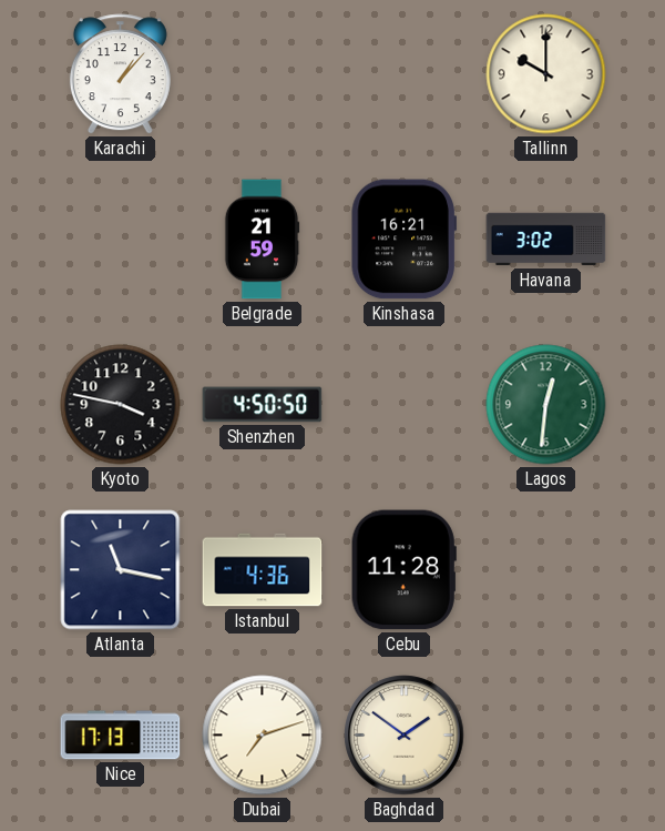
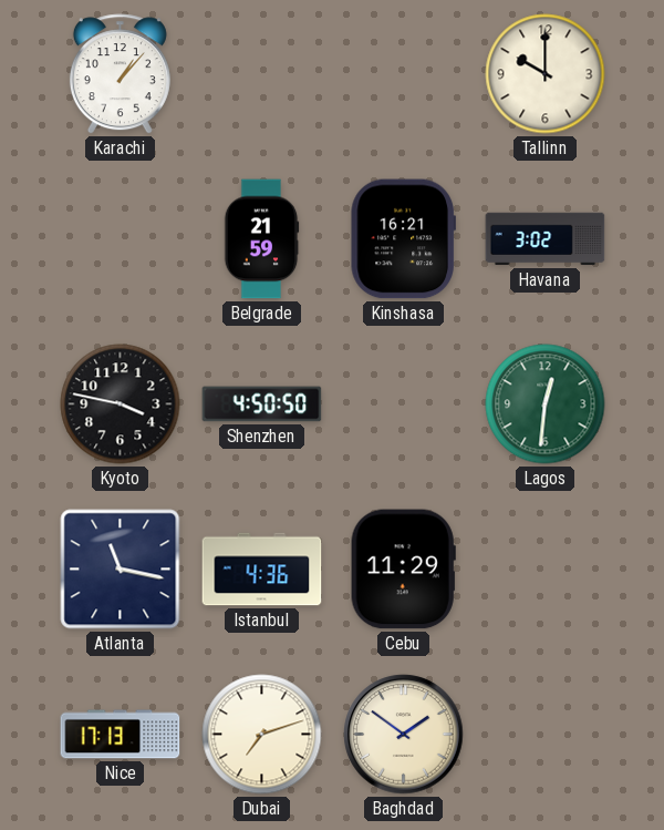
Cebu: 11:28 -> 11:29 (403, 570)
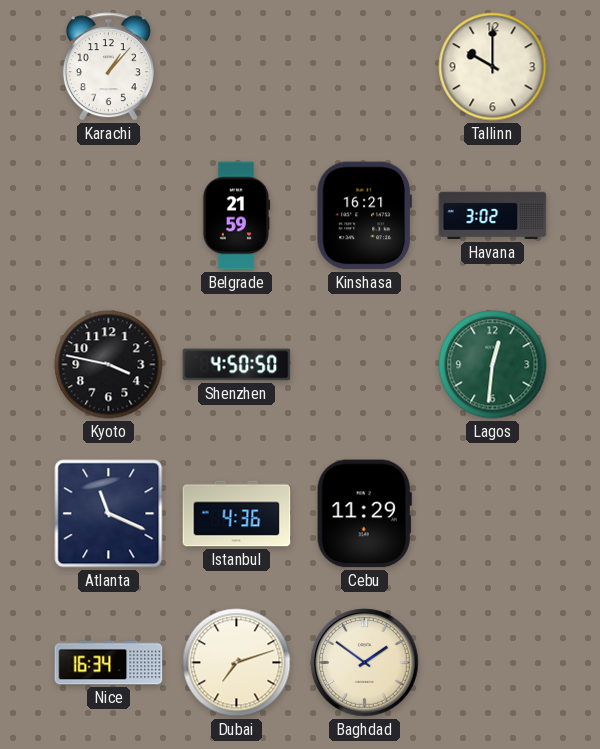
Atlanta: 11:17 -> 11:19 (109, 514)
Nice: 17:13 -> 16:34 (109, 663)
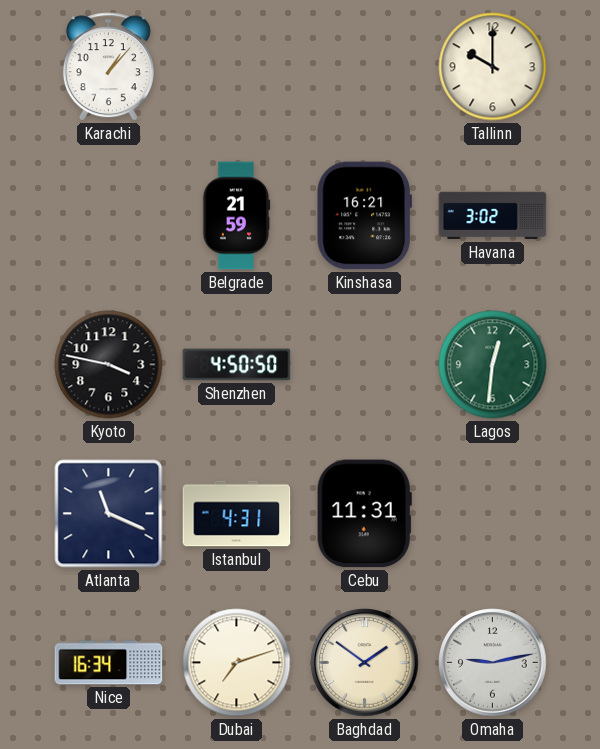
Istanbul: 4:36 -> 4:31 (237, 514)
Cebu: 11:29 -> 11:31 (364, 514)
Omaha: none -> 9:13 (493, 663)
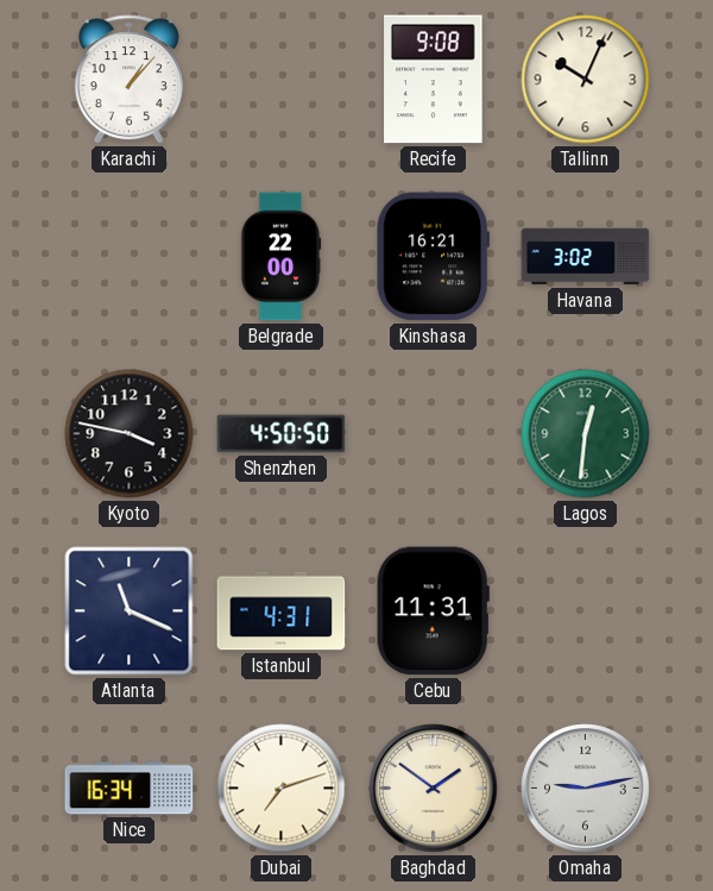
Recife: none -> 9:08 (434, 80)
Tallinn: 10:00 -> 10:04 (586, 80)
Belgrade: 21:59 -> 22:00 (280, 257)
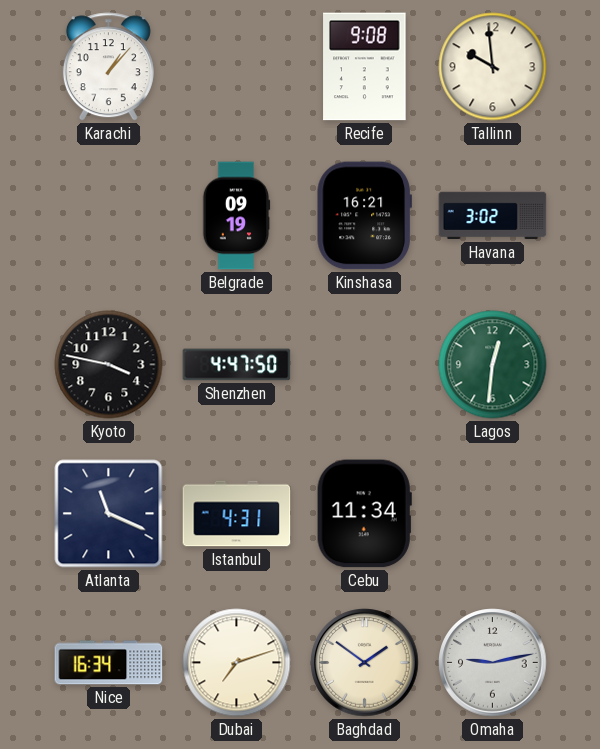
Tallinn: 10:04 -> 9:59 (493, 67)
Belgrade: 22:00 -> 09:19 (236, 216)
Shenzhen: 4:50 -> 4:47 (237, 365)
Cebu: 11:31 -> 11:34 (364, 514)
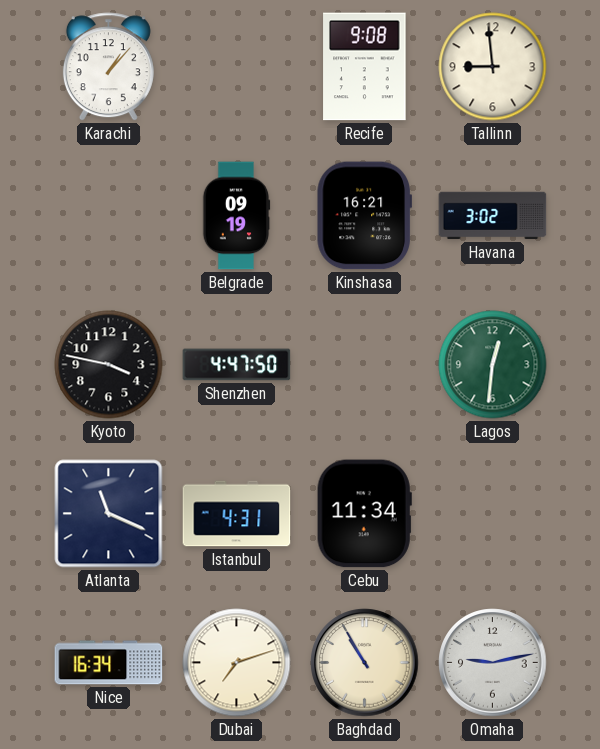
Tallinn: 9:59 -> 8:59 (493, 67)
Baghdad: 1:51 -> 10:55 (365, 663)
